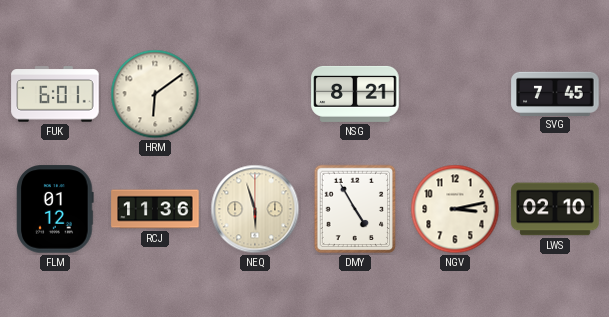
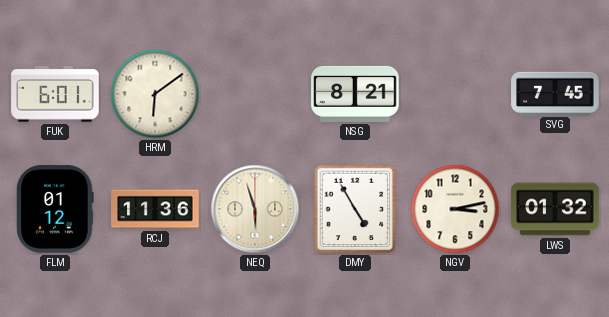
LWS: 02:10 -> 01:32 (555, 209)
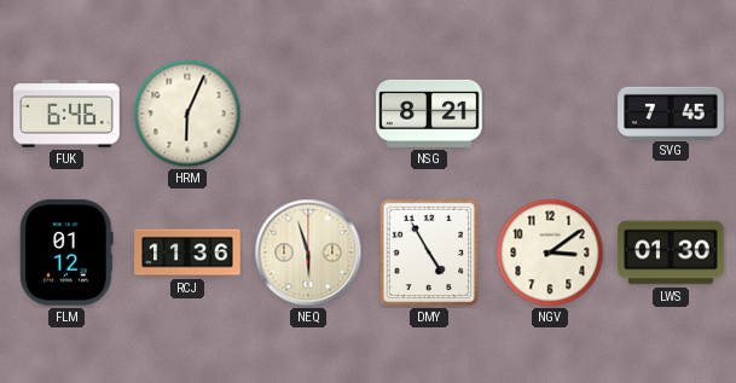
FUK: 6:01 -> 6:46 (66, 114)
HRM: 6:09 -> 6:04 (187, 114)
NGV: 3:13 -> 3:09 (550, 253)
LWS: 01:32 -> 01:30 (671, 253)
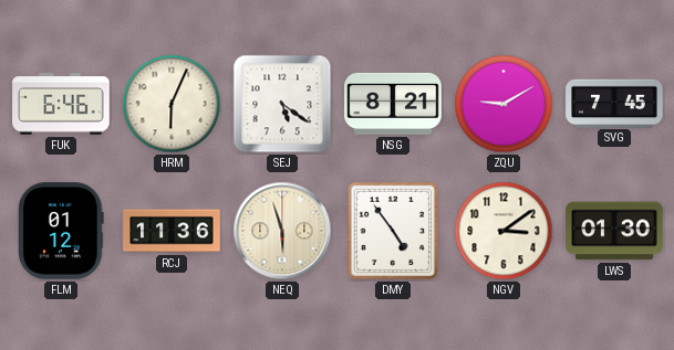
SEJ: none -> 5:21 (282, 104)
ZQU: none -> 9:10 (504, 104)
DMY: 4:55 -> 4:54 (393, 231)
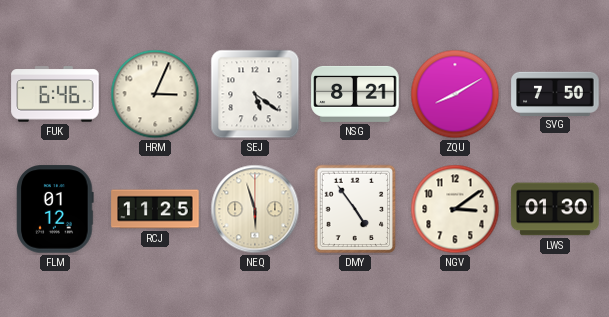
HRM: 6:04 -> 3:04 (155, 94)
ZQU: 9:10 -> 8:10 (455, 94)
SVG: 7:45 -> 7:50 (555, 93)
RCJ: 11:36 -> 11:25 (155, 209)
